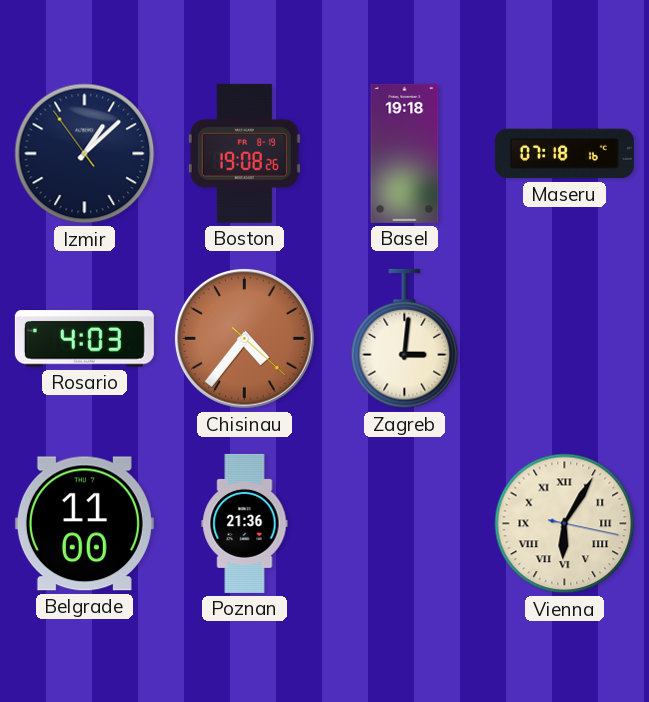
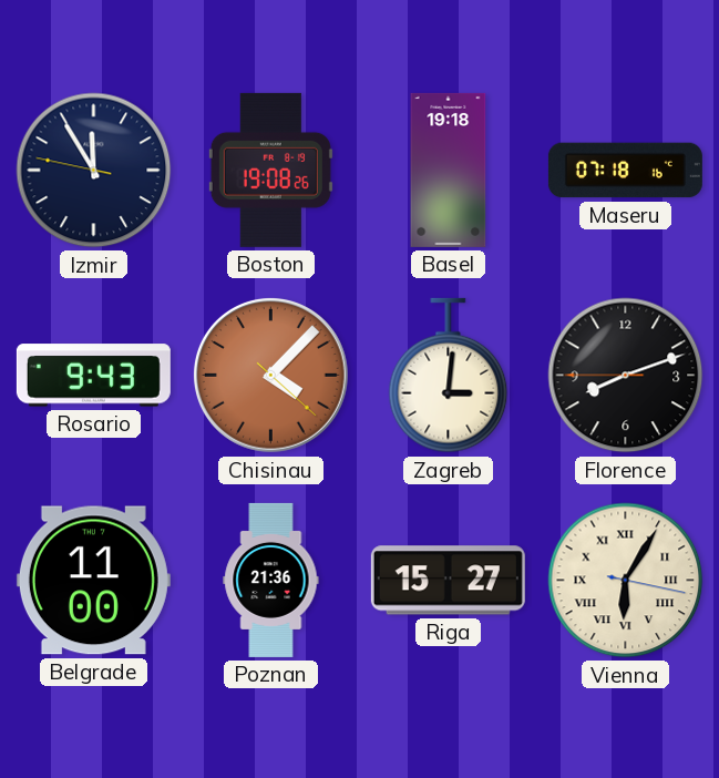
Izmir: 1:07 -> 11:54 (94, 171)
Rosario: 4:03 -> 9:43 (93, 376)
Chisinau: 4:36 -> 4:07 (271, 376)
Florence: none -> 8:11 (626, 376)
Riga: none -> 15:27 (448, 581)
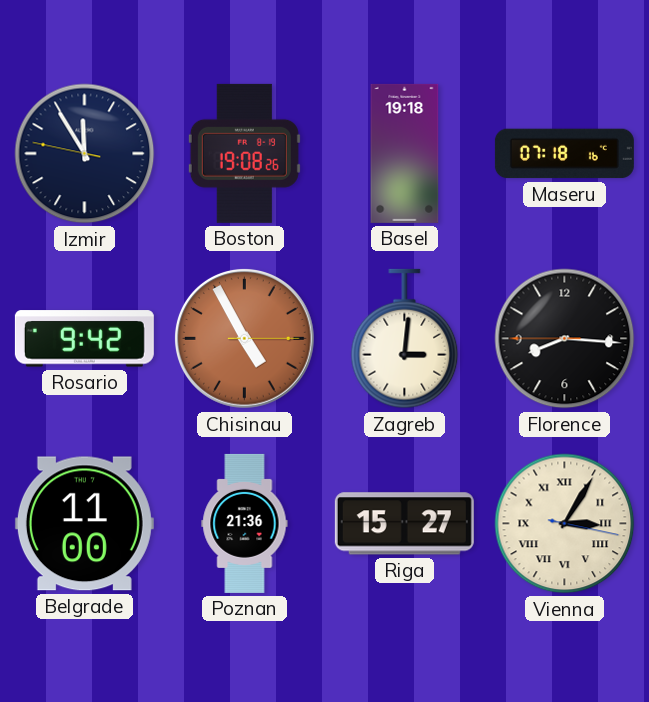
Rosario: 9:43 -> 9:42 (84, 339)
Chisinau: 4:07 -> 4:55 (245, 339)
Florence: 8:11 -> 8:15 (565, 339)
Vienna: 6:05 -> 3:05 (565, 524)
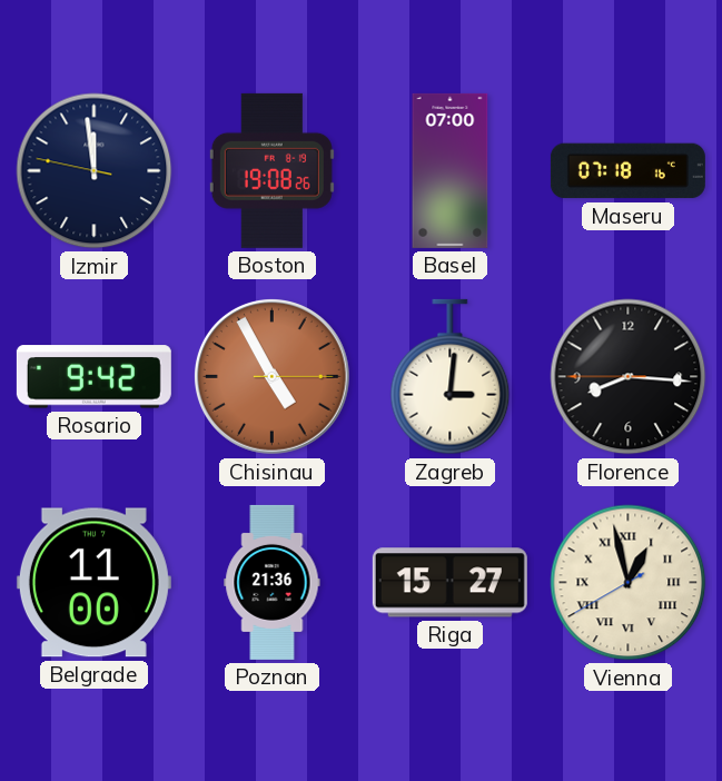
Izmir: 11:54 -> 11:58 (95, 171)
Basel: 19:18 -> 07:00 (451, 170)
Vienna: 3:05 -> 12:57 (629, 583)
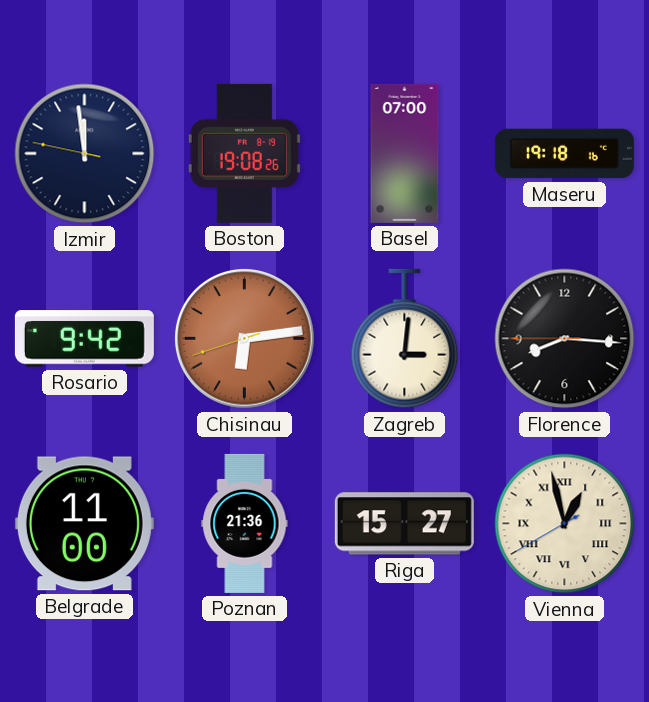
Maseru: 07:18 -> 19:18 (564, 154)
Chisinau: 4:55 -> 6:13 (245, 339)
